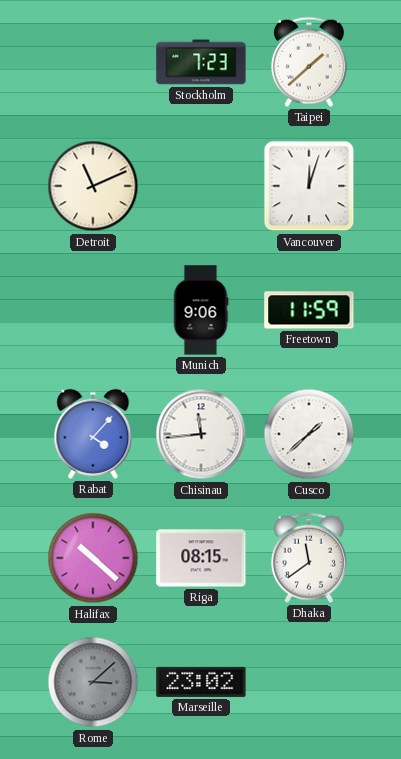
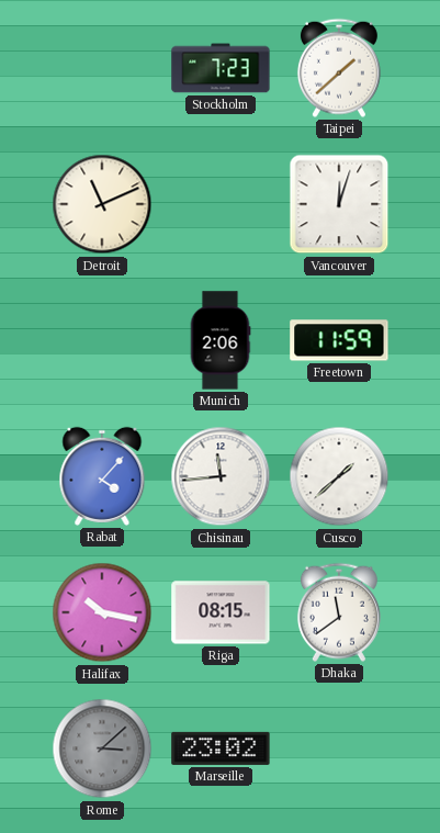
Munich: 9:06 -> 2:06 (221, 340)
Halifax: 10:22 -> 10:17 (102, 612)
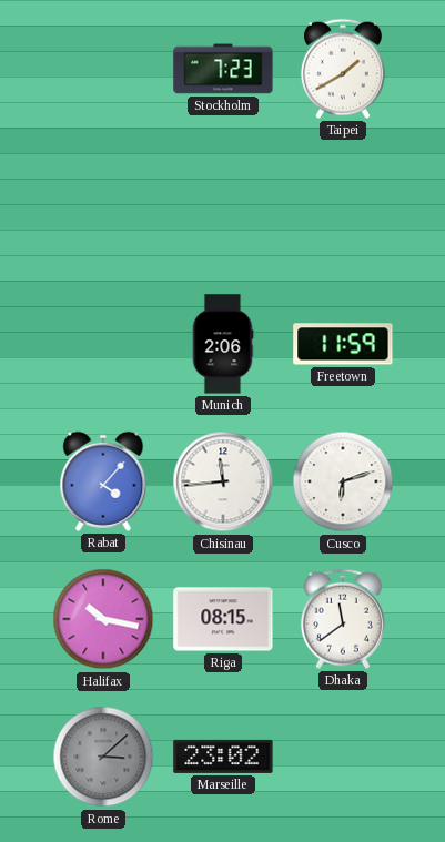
Taipei: 1:38 -> 1:40 (343, 69)
Detroit: 11:11 -> none (102, 204)
Vancouver: 12:03 -> none (339, 204)
Cusco: 1:38 -> 6:12 (343, 481)
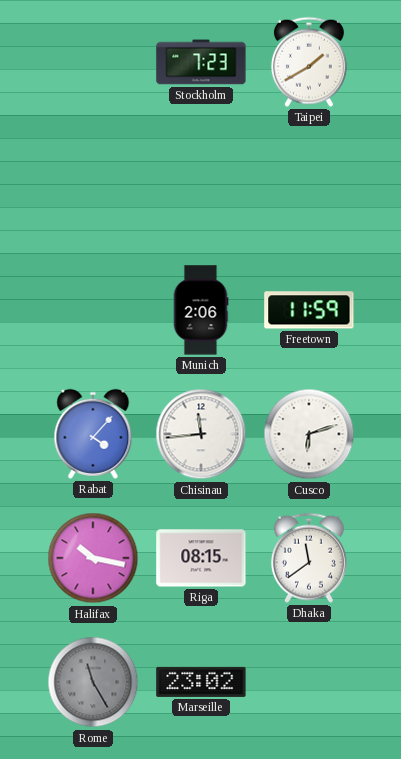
Rome: 3:08 -> 11:25 (93, 682)
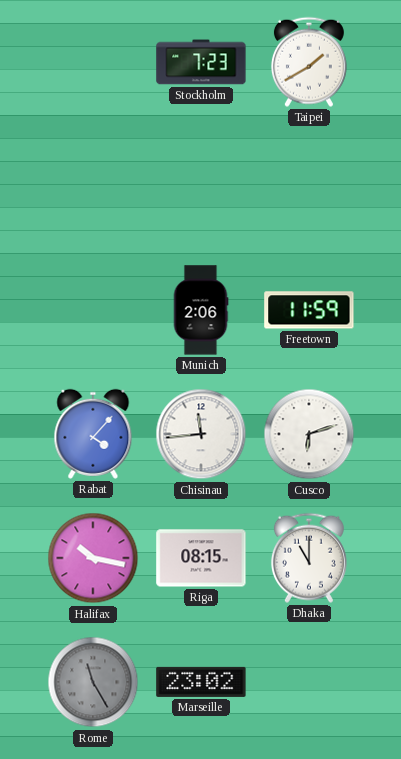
Dhaka: 11:39 -> 11:00 (309, 558)
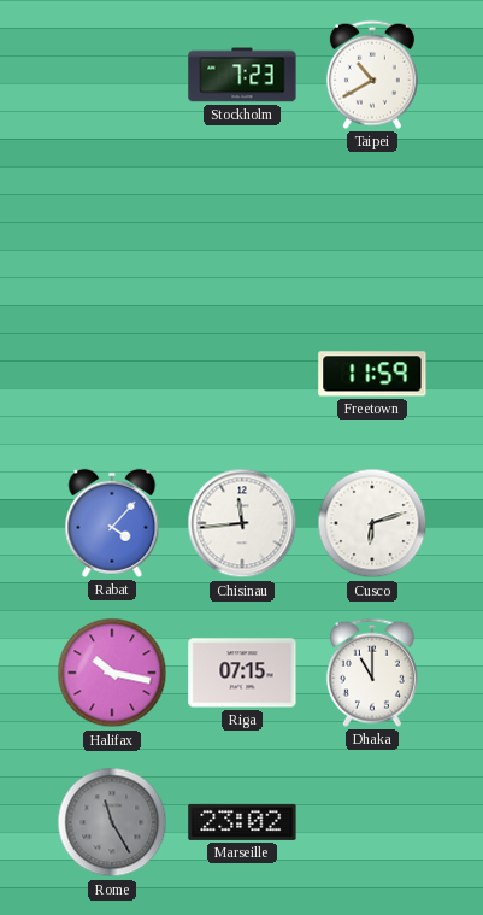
Taipei: 1:40 -> 10:40 (372, 75)
Munich: 2:06 -> none (201, 310)
Riga: 08:15 -> 07:15 (242, 673)
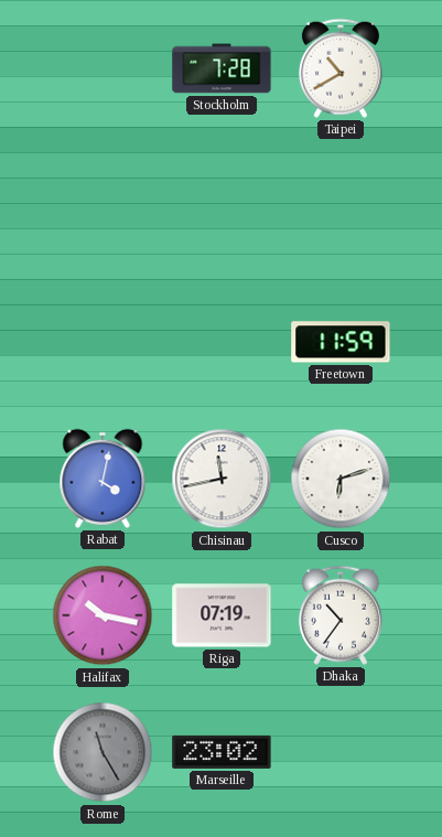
Stockholm: 7:23 -> 7:28 (222, 68)
Rabat: 4:07 -> 4:02 (103, 479)
Chisinau: 11:44 -> 11:43 (222, 479)
Riga: 07:15 -> 07:19 (222, 615)
Dhaka: 11:00 -> 10:36 (341, 615)
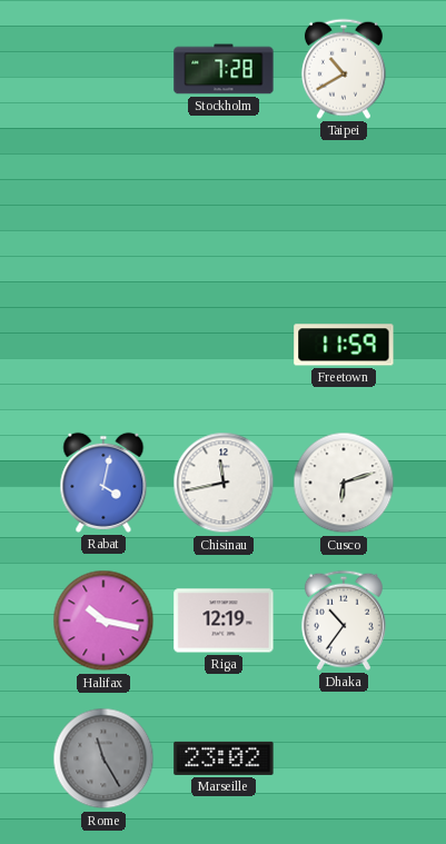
Riga: 07:19 -> 12:19 (224, 620)
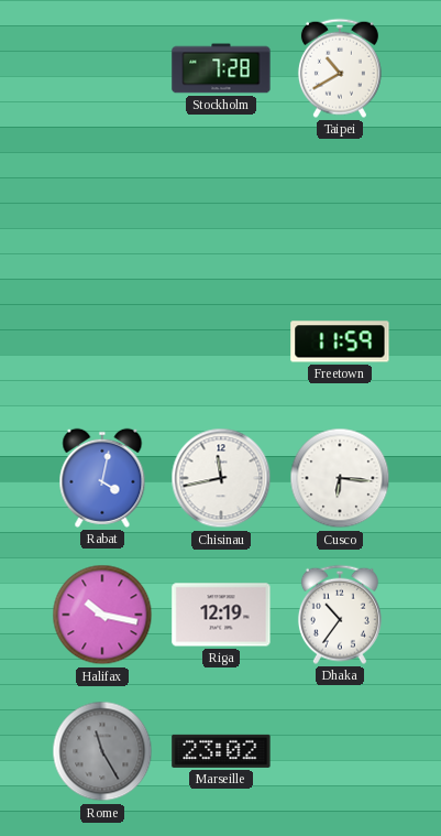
Cusco: 6:12 -> 6:16 (340, 478)
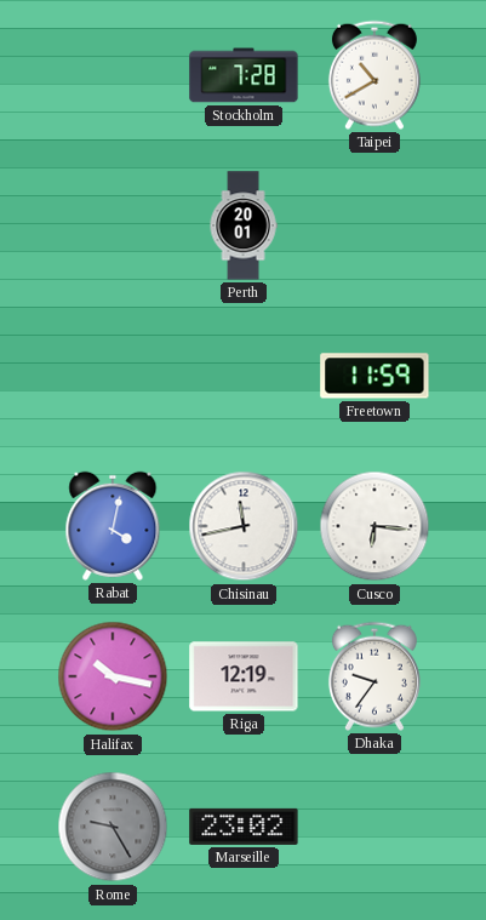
Perth: none -> 20:01 (244, 225)
Dhaka: 10:36 -> 9:36 (374, 676)
Rome: 11:25 -> 9:25 (113, 827)
